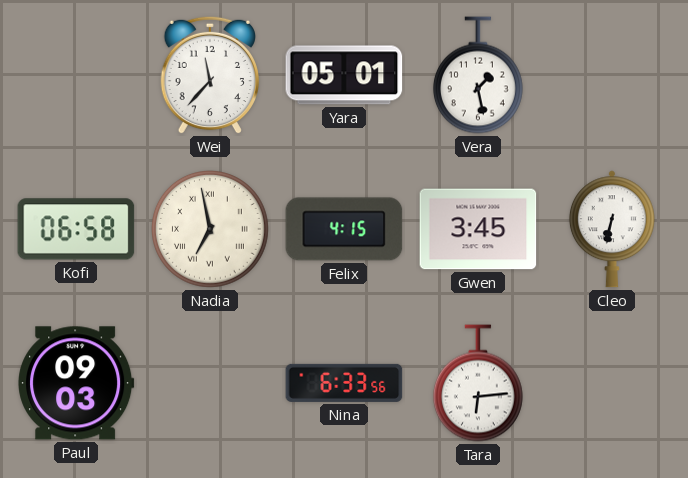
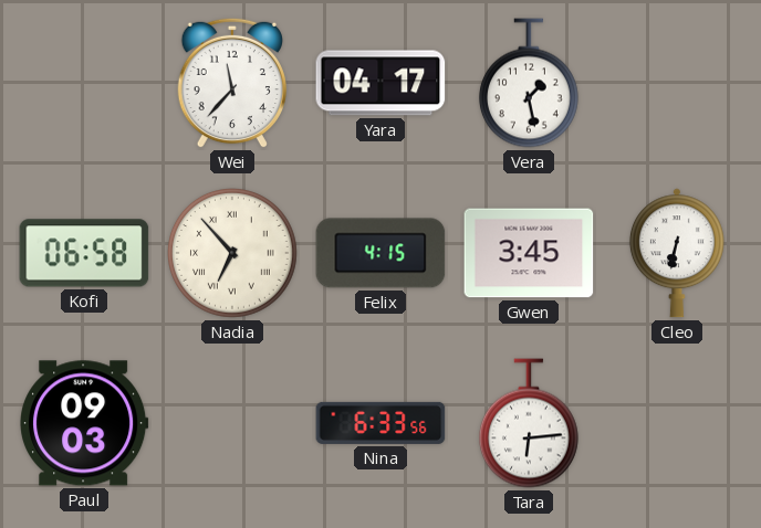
Yara: 05:01 -> 04:17 (380, 83)
Nadia: 6:58 -> 6:53 (233, 254)
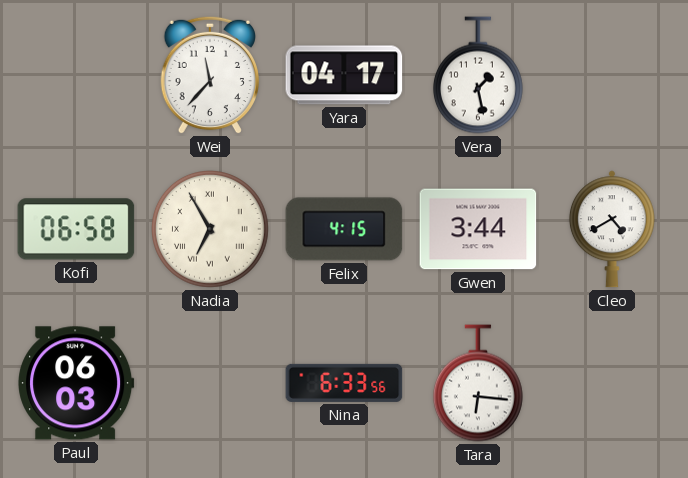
Nadia: 6:53 -> 6:55 (211, 230)
Gwen: 3:45 -> 3:44 (478, 229)
Cleo: 6:32 -> 4:40 (612, 229)
Paul: 09:03 -> 06:03 (76, 383)
Tara: 6:14 -> 6:16 (478, 383)
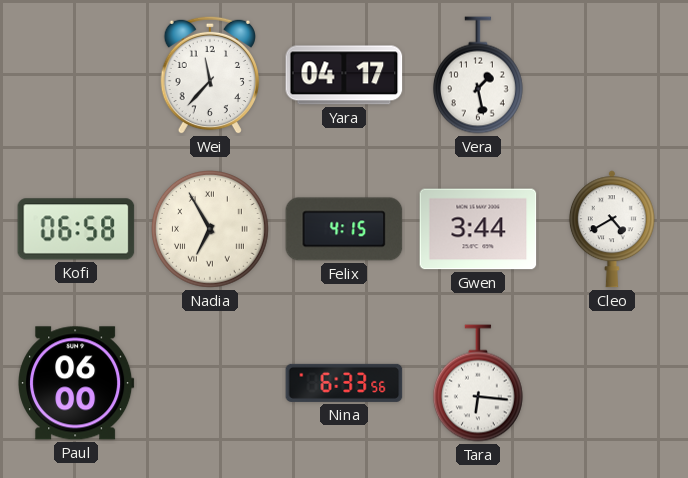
Paul: 06:03 -> 06:00 (76, 383)
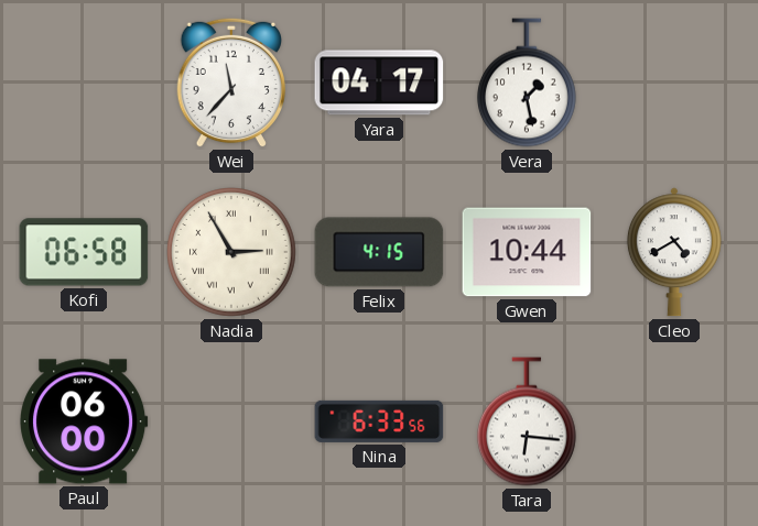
Nadia: 6:55 -> 2:55 (232, 253)
Gwen: 3:44 -> 10:44 (527, 252)
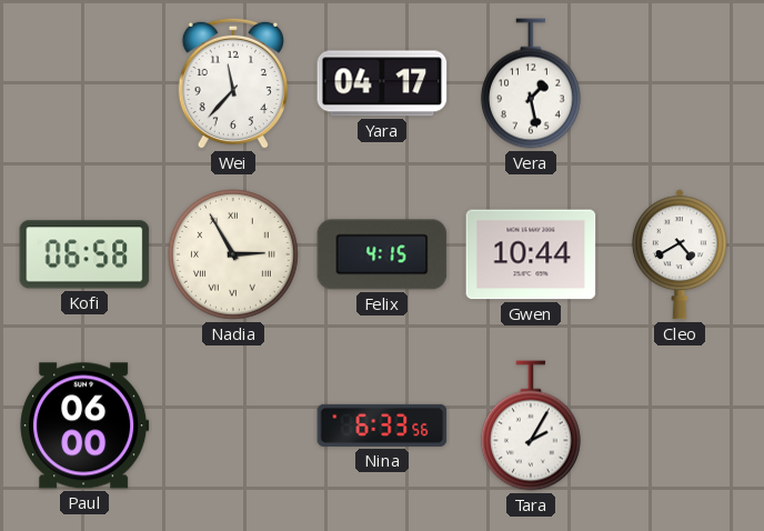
Tara: 6:16 -> 2:05 (531, 425)
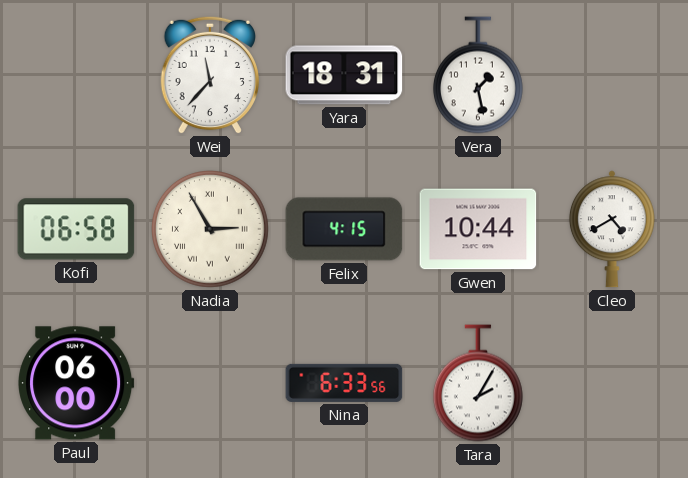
Yara: 04:17 -> 18:31 (344, 75)
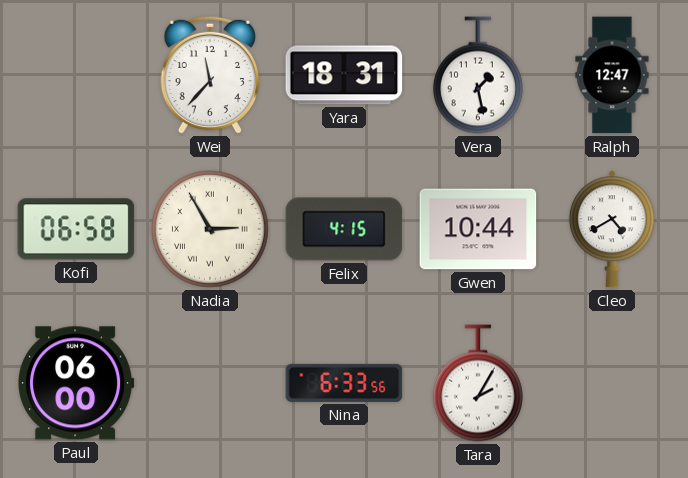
Ralph: none -> 12:47 (612, 75)
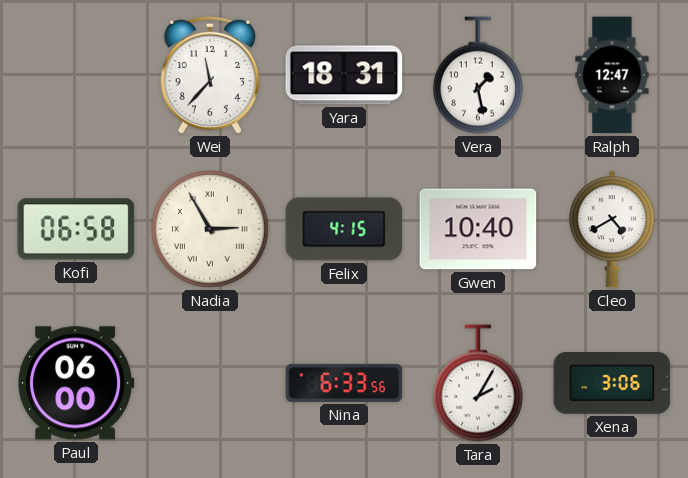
Gwen: 10:44 -> 10:40 (478, 229)
Xena: none -> 3:06 (612, 383)
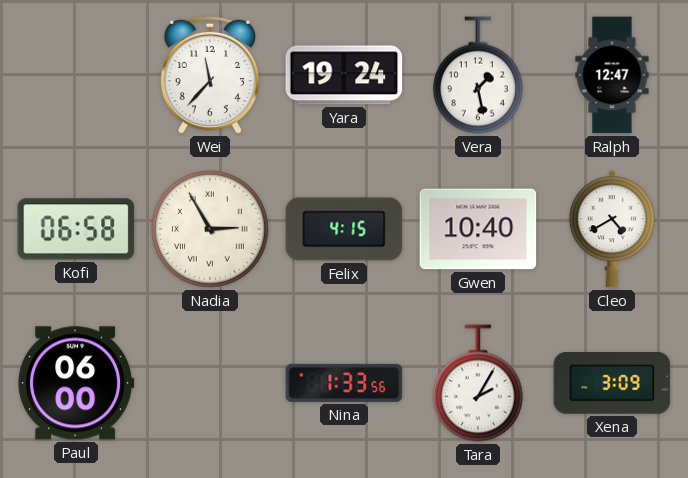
Yara: 18:31 -> 19:24 (344, 75)
Nina: 6:33 -> 1:33 (344, 383)
Xena: 3:06 -> 3:09 (612, 383)
